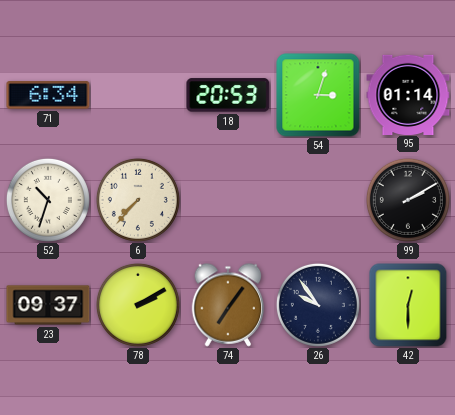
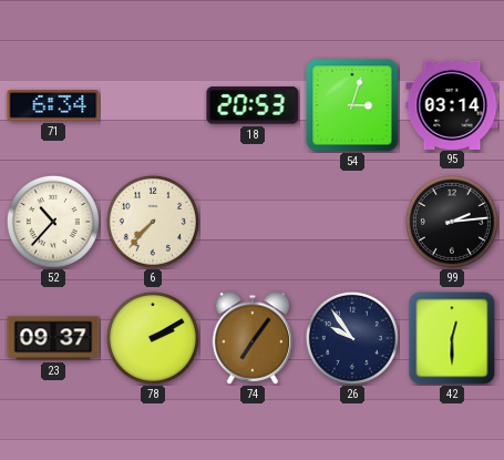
95: 01:14 -> 03:14 (452, 104)
52: 10:33 -> 10:37 (53, 222)
99: 2:10 -> 2:14 (452, 222)
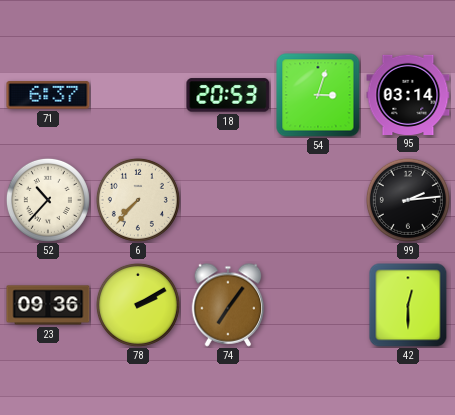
71: 6:34 -> 6:37 (48, 95)
23: 09:37 -> 09:36 (48, 305)
26: 9:54 -> none (352, 338)
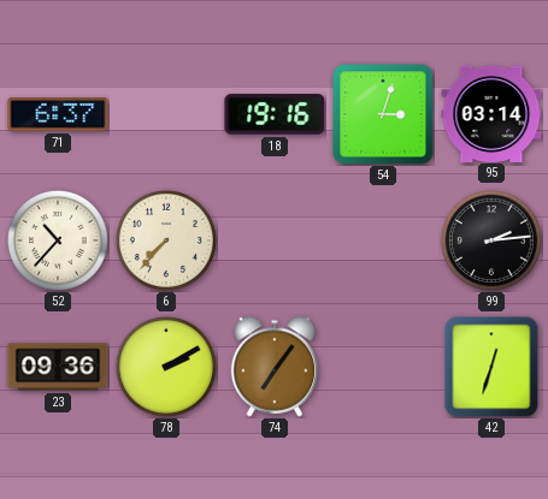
18: 20:53 -> 19:16 (275, 114)
42: 12:30 -> 12:33 (491, 367)
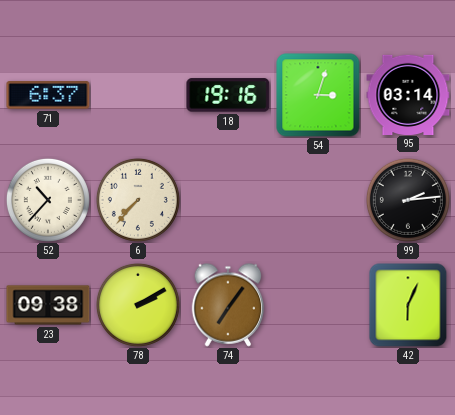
23: 09:36 -> 09:38 (48, 305)
42: 12:33 -> 6:04 (408, 305)
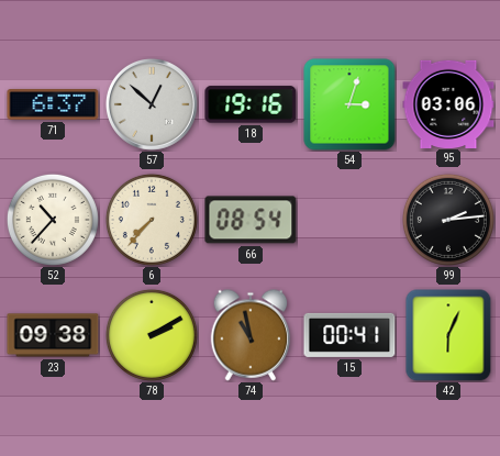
57: none -> 12:52 (153, 105)
95: 03:14 -> 03:06 (448, 103)
66: none -> 08:54 (251, 220)
74: 7:06 -> 10:58 (251, 335)
15: none -> 00:41 (349, 335)
